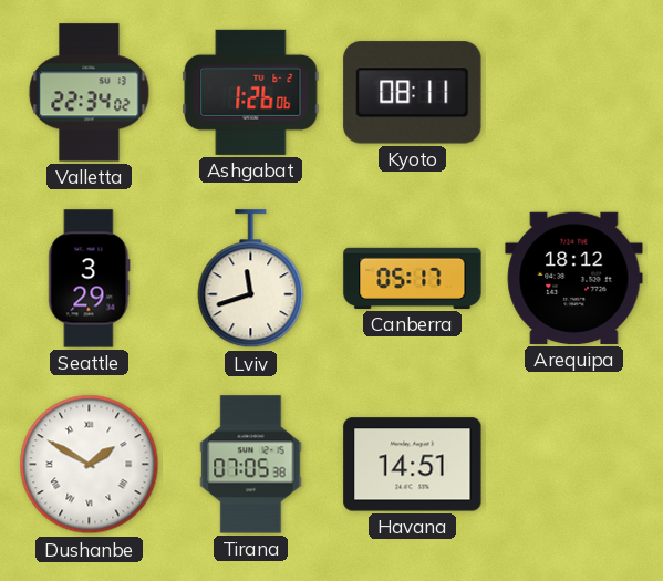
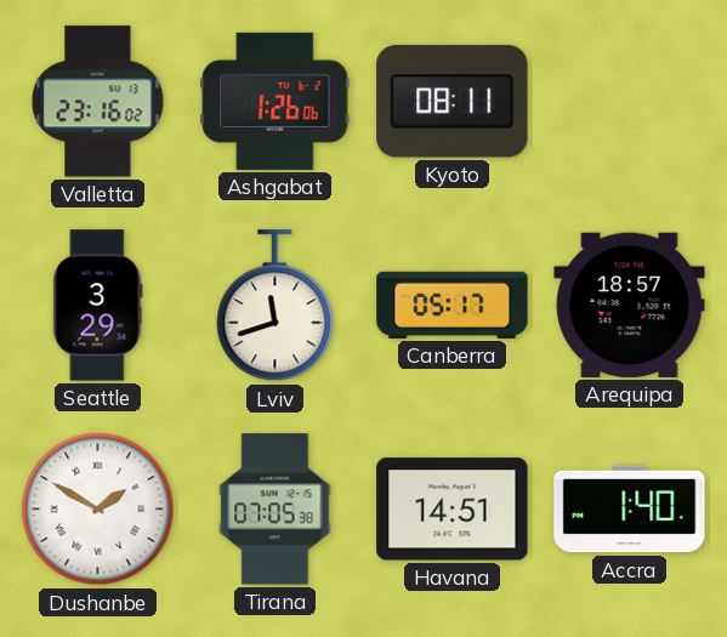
Valletta: 22:34 -> 23:16 (98, 102)
Arequipa: 18:12 -> 18:57 (630, 305)
Accra: none -> 1:40 (630, 510)
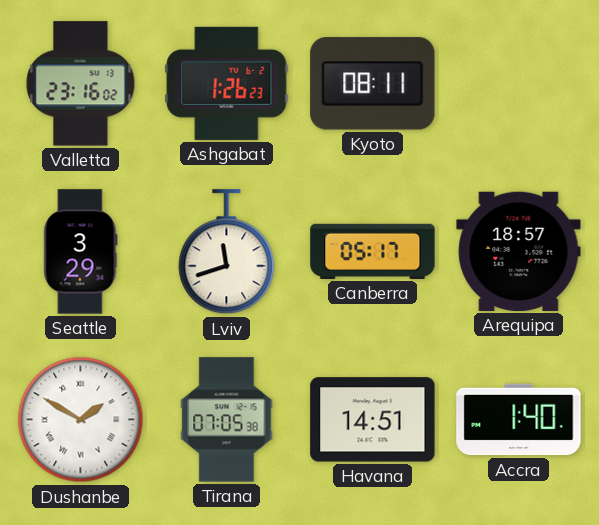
Ashgabat: 1:26:06 -> 1:26:23 (227, 83)
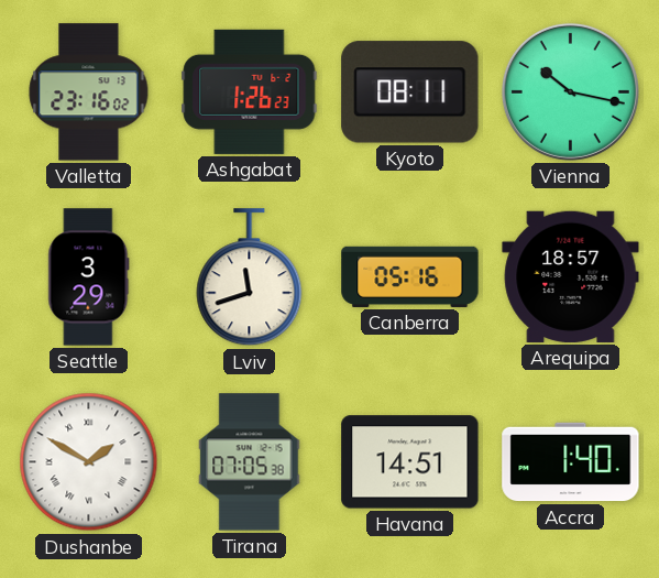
Vienna: none -> 10:17 (570, 91)
Canberra: 05:17 -> 05:16 (410, 276)
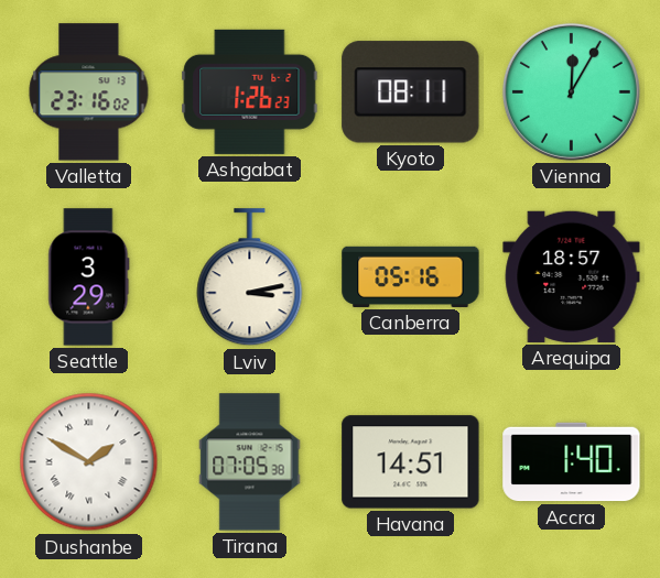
Vienna: 10:17 -> 12:05 (571, 91)
Lviv: 11:42 -> 3:13 (250, 277)
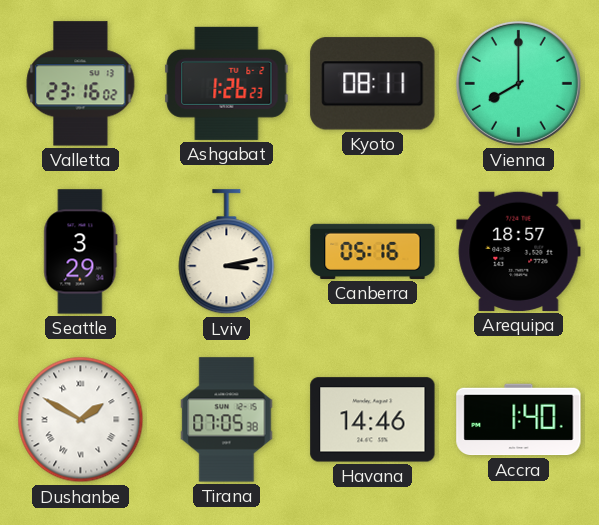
Vienna: 12:05 -> 8:00 (518, 83)
Havana: 14:51 -> 14:46 (373, 420)
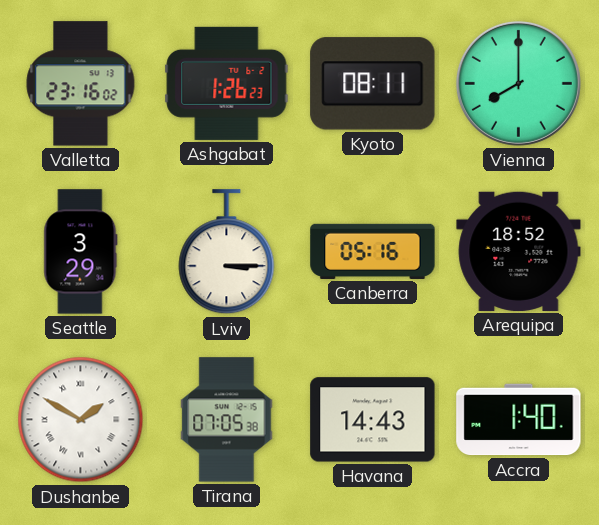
Lviv: 3:13 -> 3:15 (227, 252)
Arequipa: 18:57 -> 18:52 (519, 251)
Havana: 14:46 -> 14:43 (373, 420)
